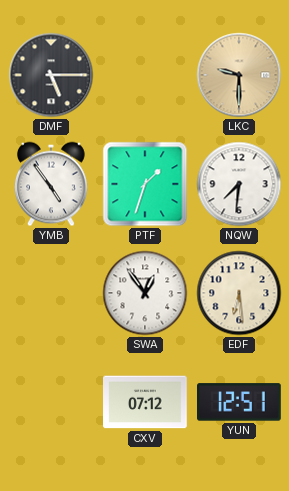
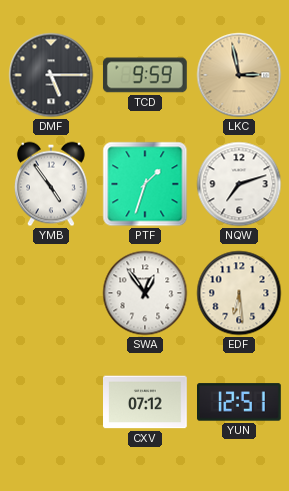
TCD: none -> 9:59 (145, 75)
LKC: 9:30 -> 2:58 (239, 75)
NQW: 7:31 -> 7:12 (239, 184)
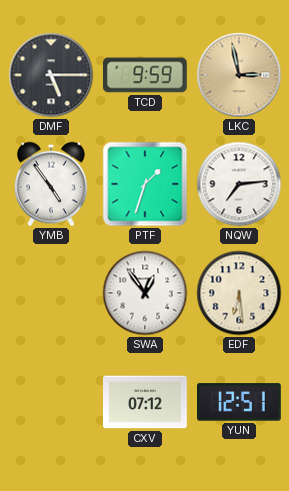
NQW: 7:12 -> 7:14 (239, 184)
